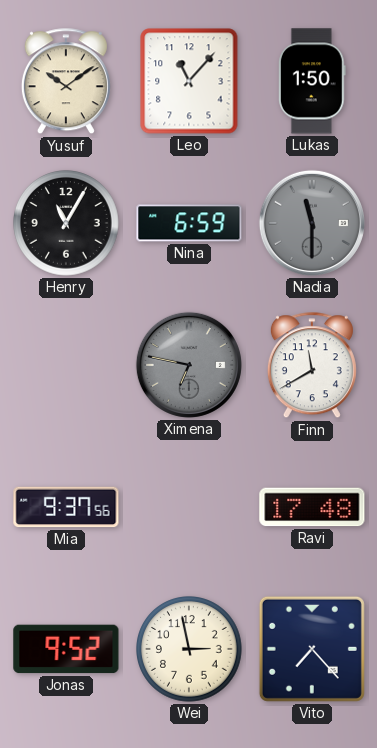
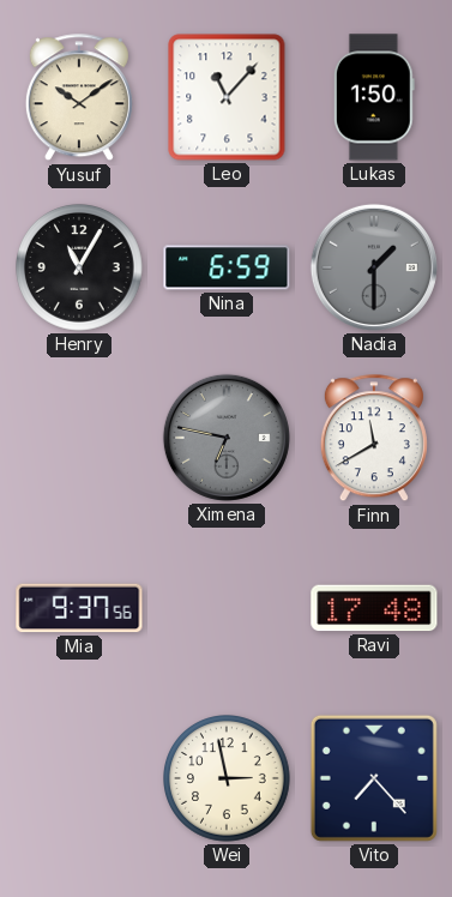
Nadia: 11:30 -> 1:30 (374, 267)
Jonas: 9:52 -> none (66, 649)
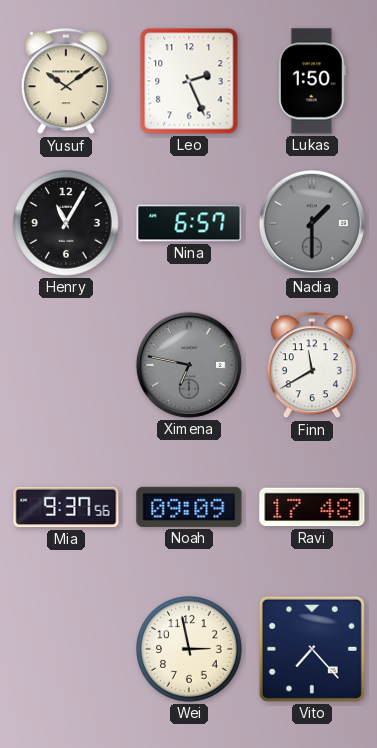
Leo: 11:07 -> 2:26 (189, 81)
Nina: 6:59 -> 6:57 (189, 223)
Noah: none -> 09:09 (189, 507)
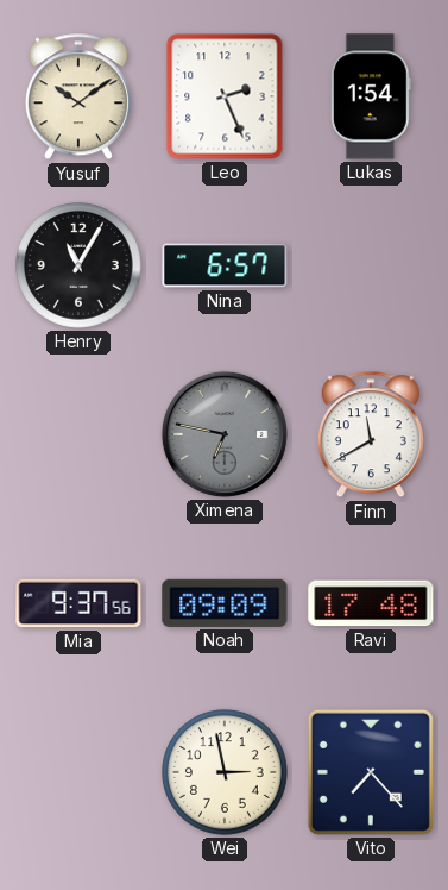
Lukas: 1:50 -> 1:54 (371, 96)
Nadia: 1:30 -> none (312, 223)
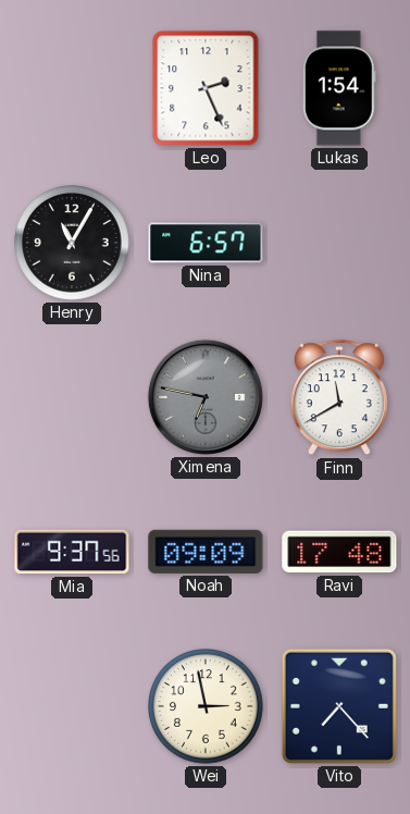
Yusuf: 10:09 -> none (78, 98)
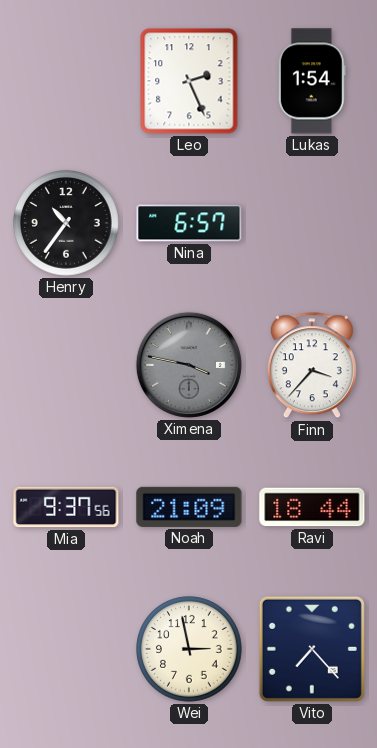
Henry: 11:05 -> 10:36 (67, 224)
Ximena: 6:47 -> 3:47 (189, 365)
Finn: 11:40 -> 3:37 (312, 366)
Noah: 09:09 -> 21:09 (189, 507)
Ravi: 17:48 -> 18:44 (312, 507)
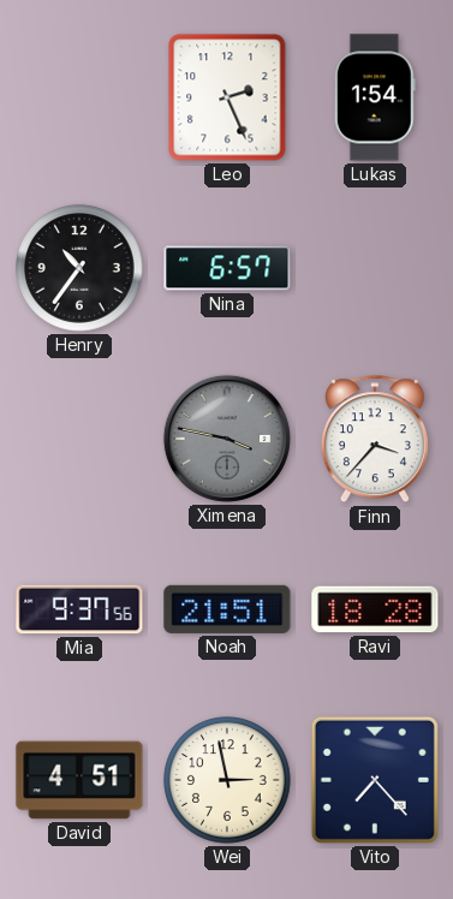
Noah: 21:09 -> 21:51 (227, 609)
Ravi: 18:44 -> 18:28 (375, 609)
David: none -> 4:51 (79, 780)
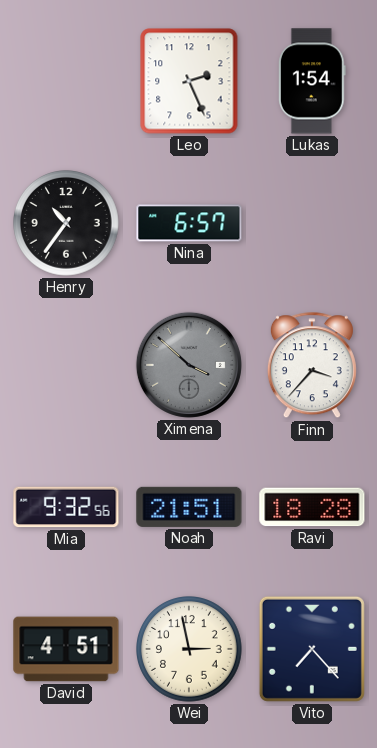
Ximena: 3:47 -> 3:52 (189, 365)
Mia: 9:37 -> 9:32 (66, 507)
